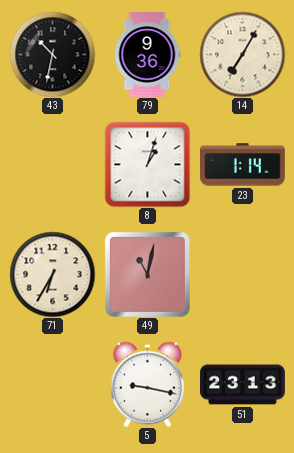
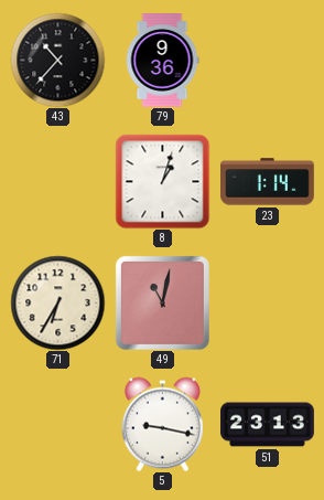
43: 10:32 -> 10:37 (57, 60)
14: 7:05 -> none (242, 54)
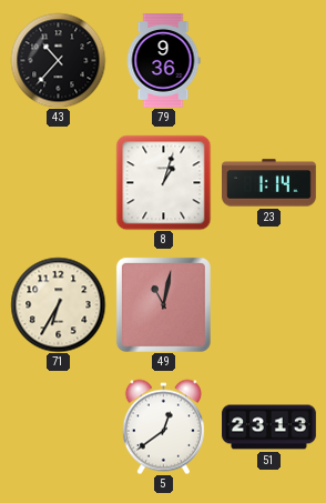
5: 9:17 -> 12:39 (163, 426)
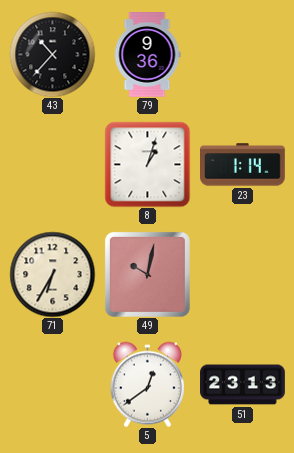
49: 11:02 -> 10:02 (147, 274)
